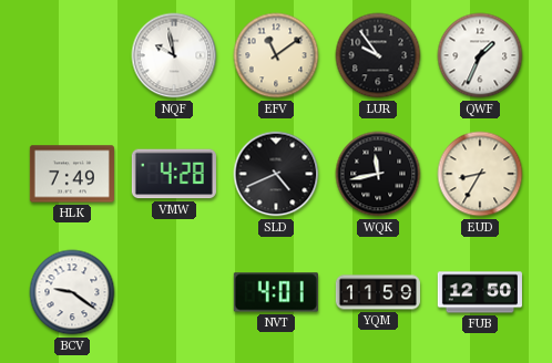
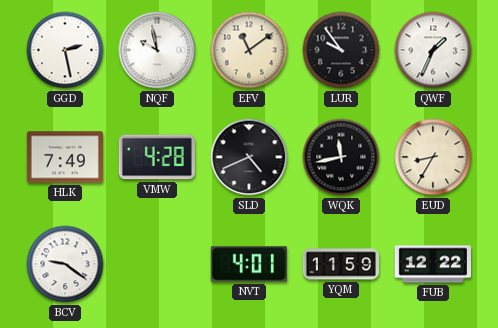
GGD: none -> 2:28 (65, 50)
FUB: 12:50 -> 12:22 (433, 264)
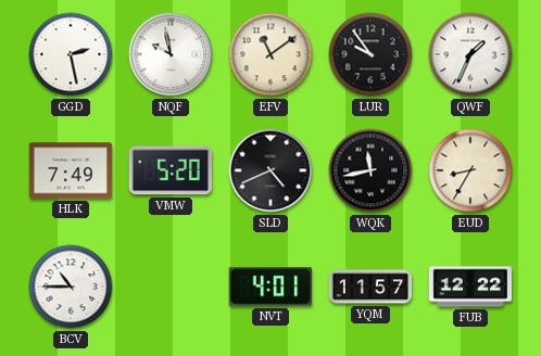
VMW: 4:28 -> 5:20 (171, 170)
BCV: 9:21 -> 10:45 (71, 287)
YQM: 11:59 -> 11:57 (370, 287)
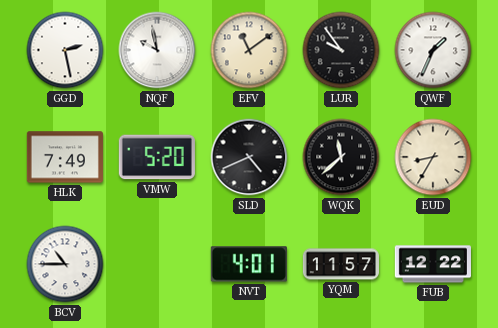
WQK: 11:43 -> 11:38 (341, 157)
